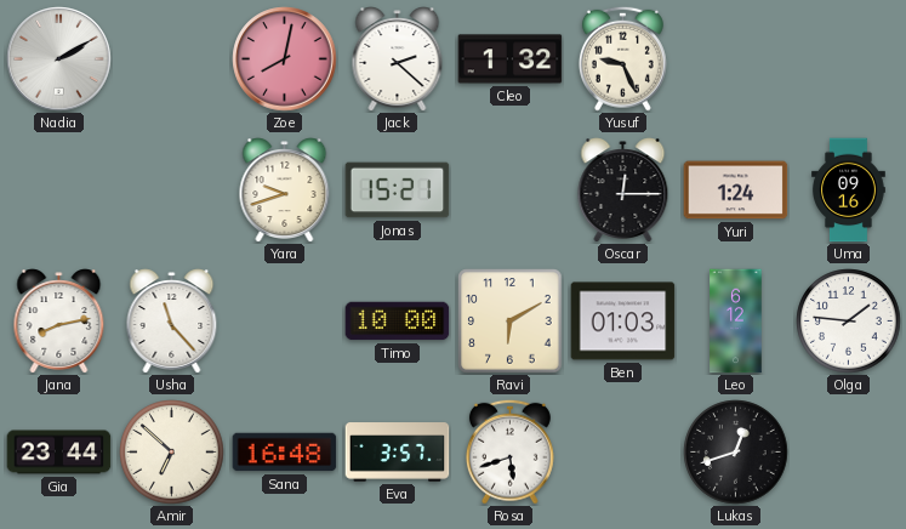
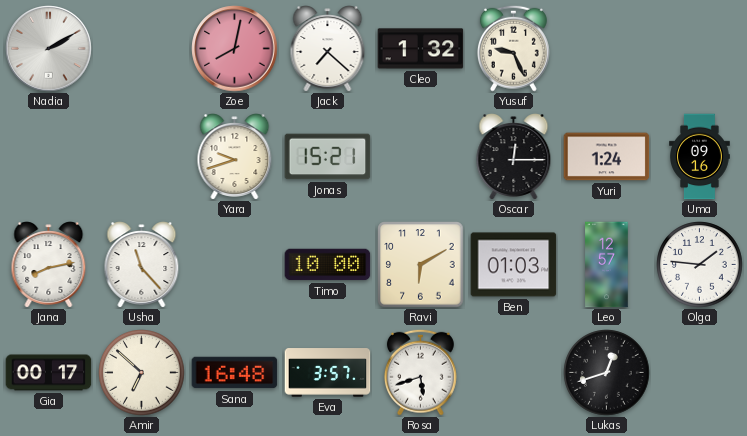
Jack: 2:22 -> 7:22 (328, 49)
Leo: 6:12 -> 12:57 (607, 265)
Gia: 23:44 -> 00:17 (49, 373)
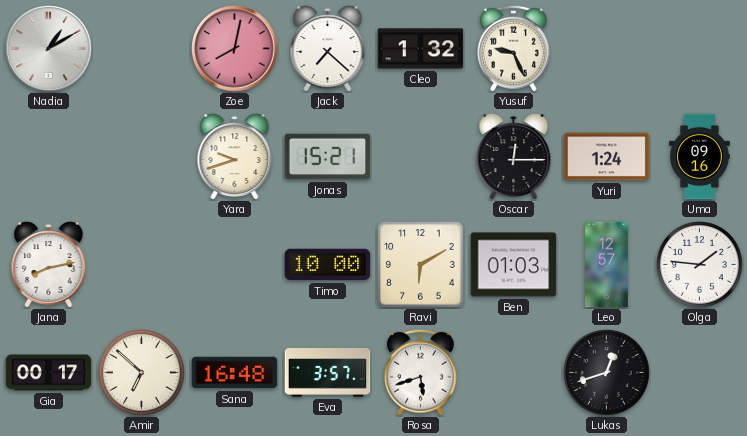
Nadia: 2:10 -> 1:10 (49, 49)
Usha: 11:23 -> none (142, 265)
